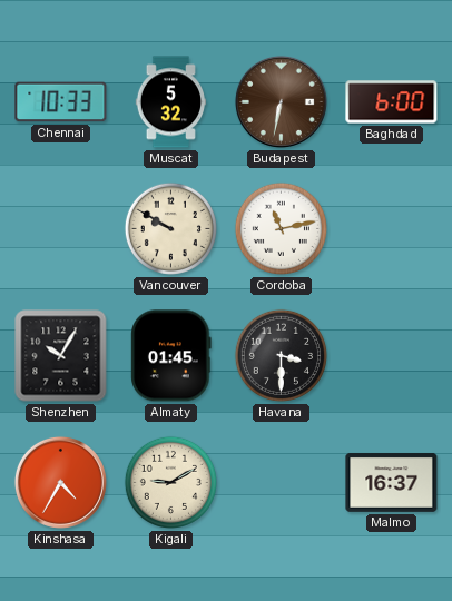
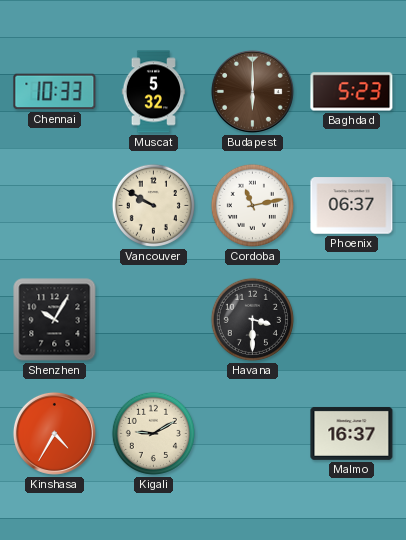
Budapest: 6:32 -> 6:00 (252, 91)
Baghdad: 6:00 -> 5:23 (352, 92)
Phoenix: none -> 06:37 (352, 206)
Almaty: 01:45 -> none (171, 356)
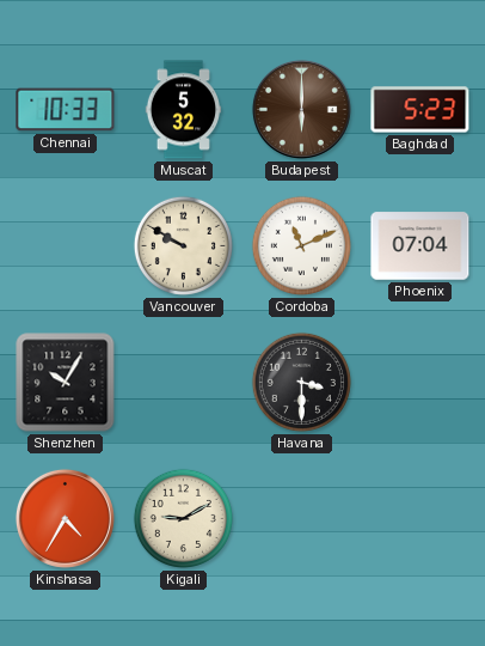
Cordoba: 11:13 -> 11:11 (301, 245)
Phoenix: 06:37 -> 07:04 (420, 246)
Malmo: 16:37 -> none (352, 433)
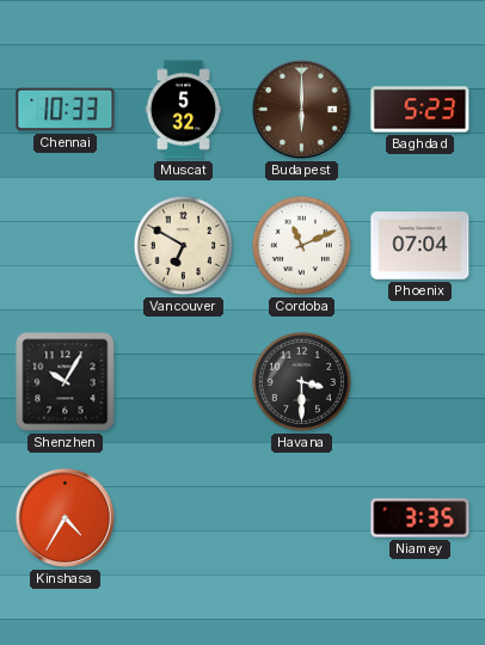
Vancouver: 9:50 -> 6:50 (183, 245)
Kigali: 9:10 -> none (183, 518)
Niamey: none -> 3:35 (420, 518)
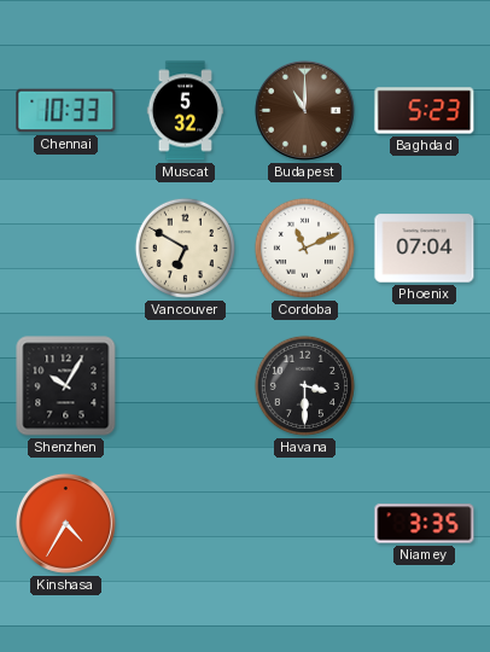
Budapest: 6:00 -> 11:00 (304, 110)
